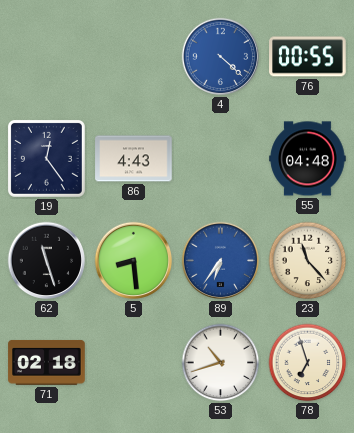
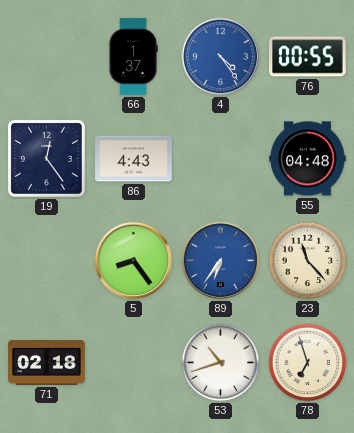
66: none -> 1:37 (133, 57)
4: 4:22 -> 4:24 (221, 57)
62: 11:27 -> none (47, 261)
5: 8:29 -> 8:24 (134, 261)
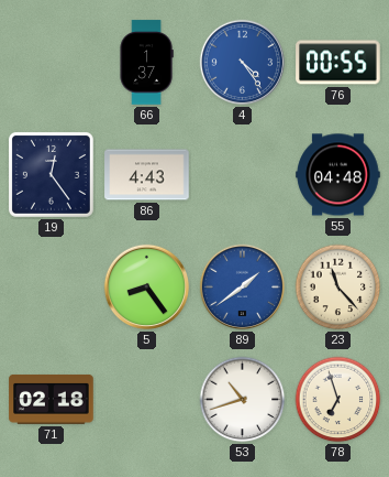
89: 6:36 -> 1:39 (243, 288)
